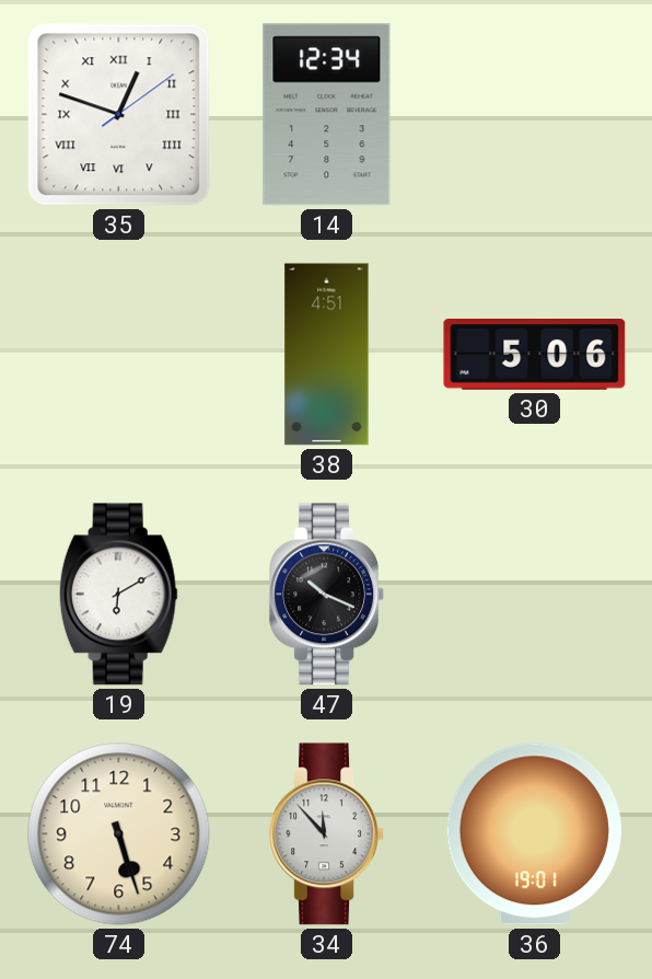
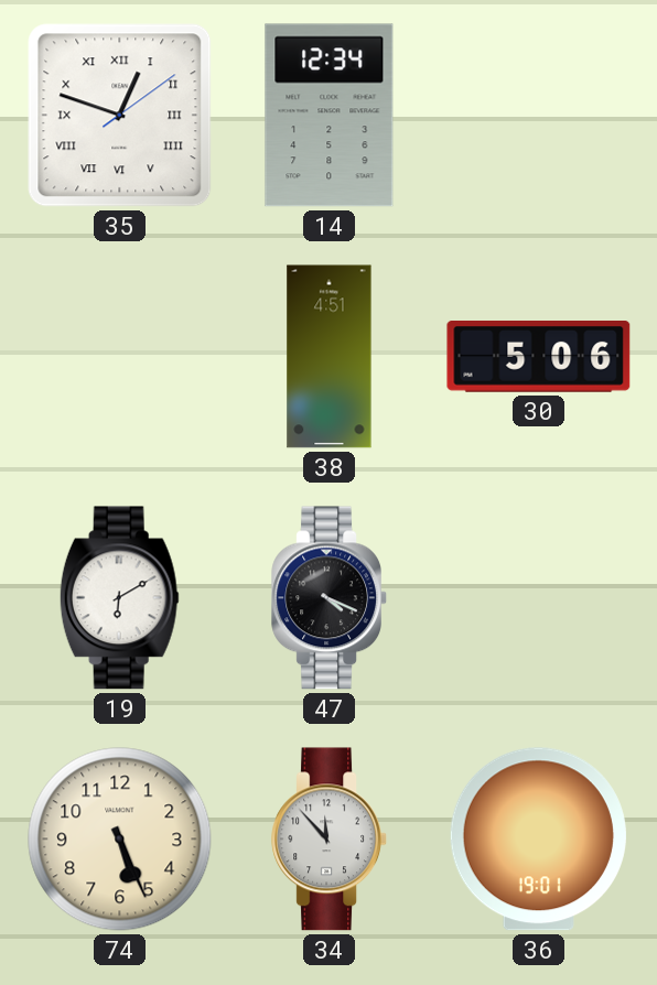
47: 10:19 -> 4:19 (328, 598)
74: 5:27 -> 5:26 (120, 840)
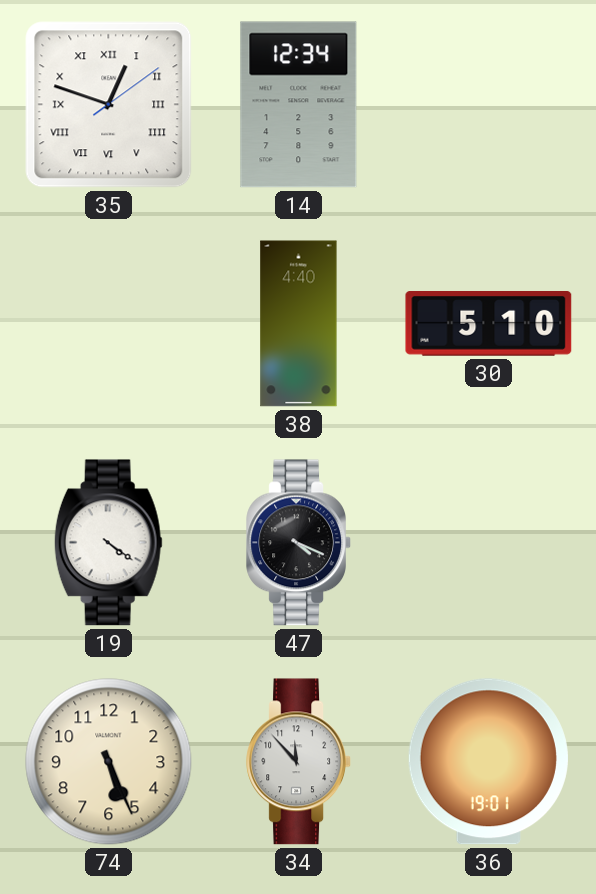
38: 4:51 -> 4:40 (299, 324)
30: 5:06 -> 5:10 (489, 324)
19: 6:10 -> 4:21 (108, 543)
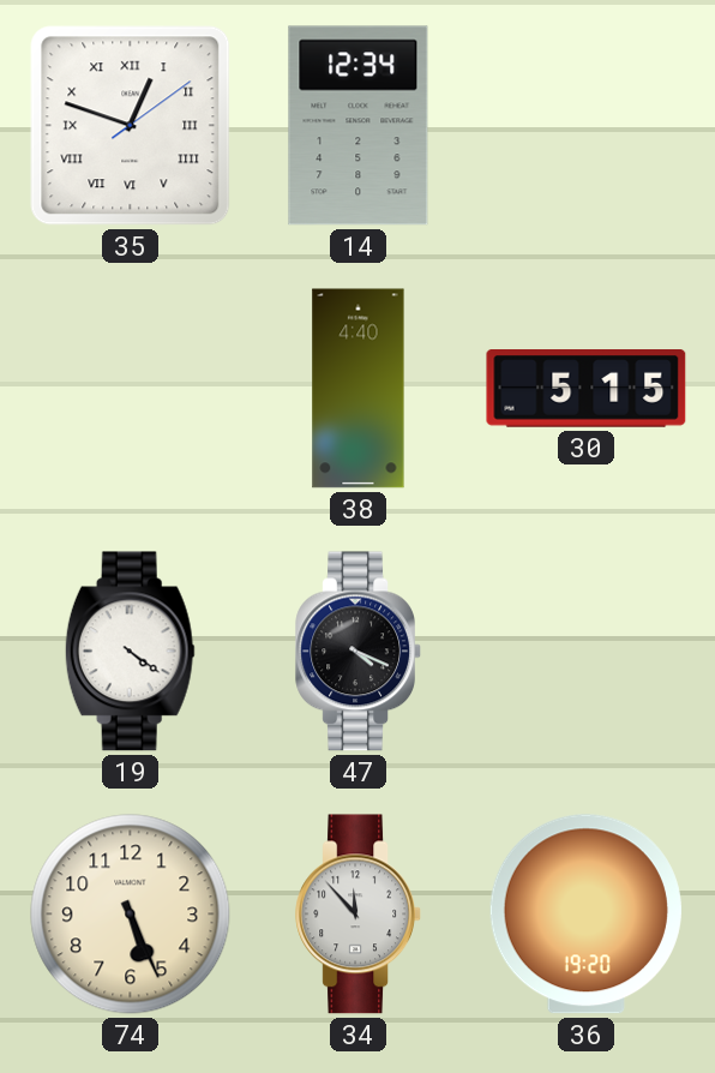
30: 5:10 -> 5:15 (587, 389)
36: 19:01 -> 19:20 (585, 915)
